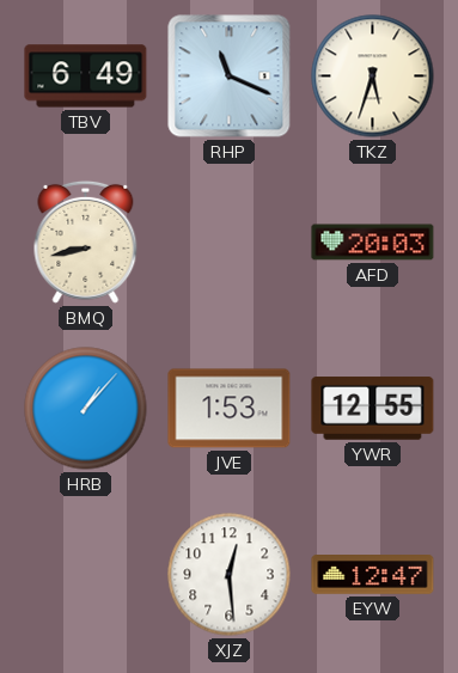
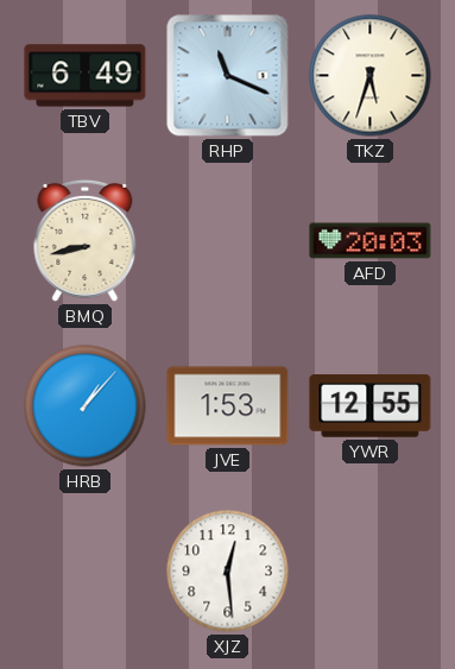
EYW: 12:47 -> none (373, 575)
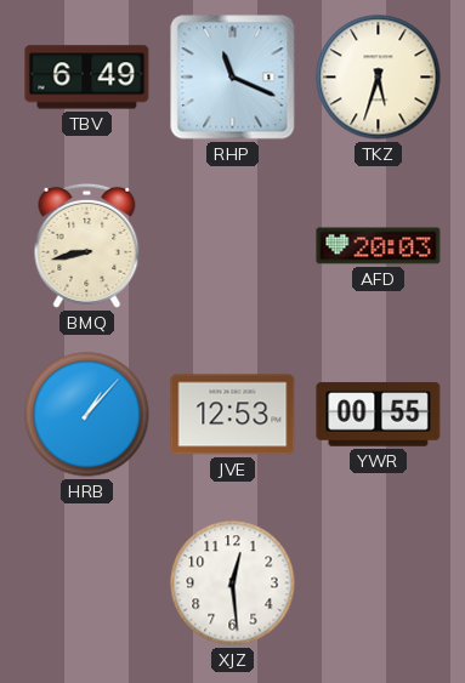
JVE: 1:53 -> 12:53 (233, 415)
YWR: 12:55 -> 00:55 (379, 415)
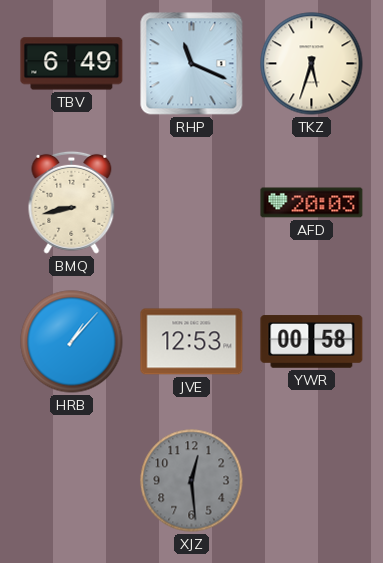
YWR: 00:55 -> 00:58 (312, 342)
XJZ dial: white -> grey (192, 481)
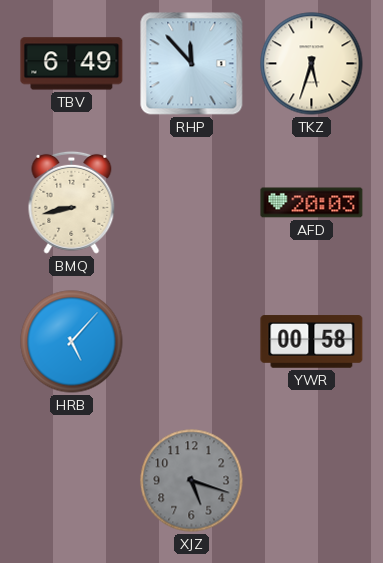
RHP: 11:19 -> 11:53 (192, 64)
HRB: 1:07 -> 5:07 (72, 342)
JVE: 12:53 -> none (192, 342)
XJZ: 12:29 -> 5:18 (192, 481)
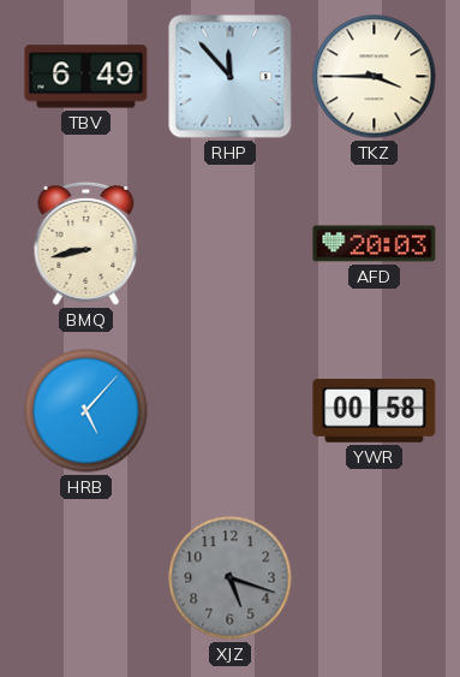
TKZ: 5:33 -> 3:45 (375, 77)
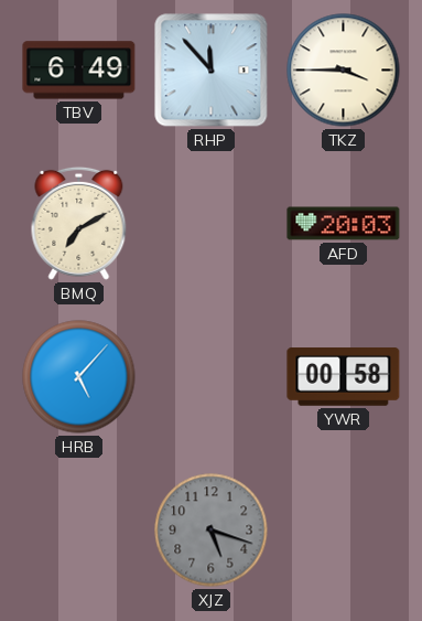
BMQ: 8:43 -> 7:10 (79, 223)
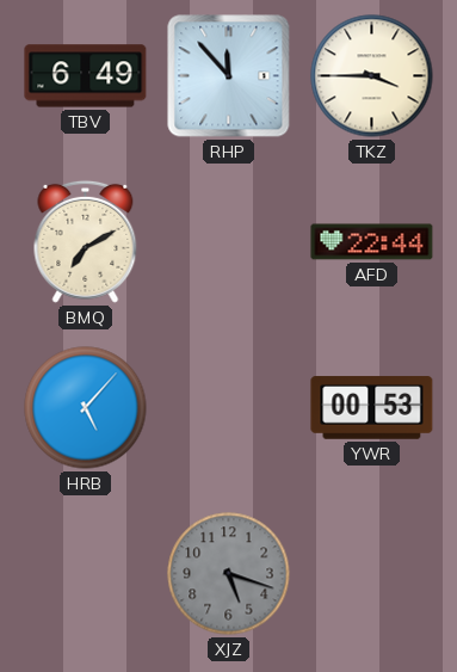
AFD: 20:03 -> 22:44 (372, 242)
YWR: 00:58 -> 00:53 (372, 408)
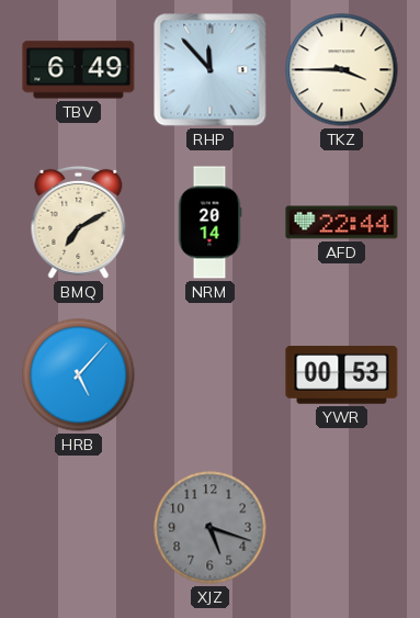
NRM: none -> 20:14 (209, 223)
